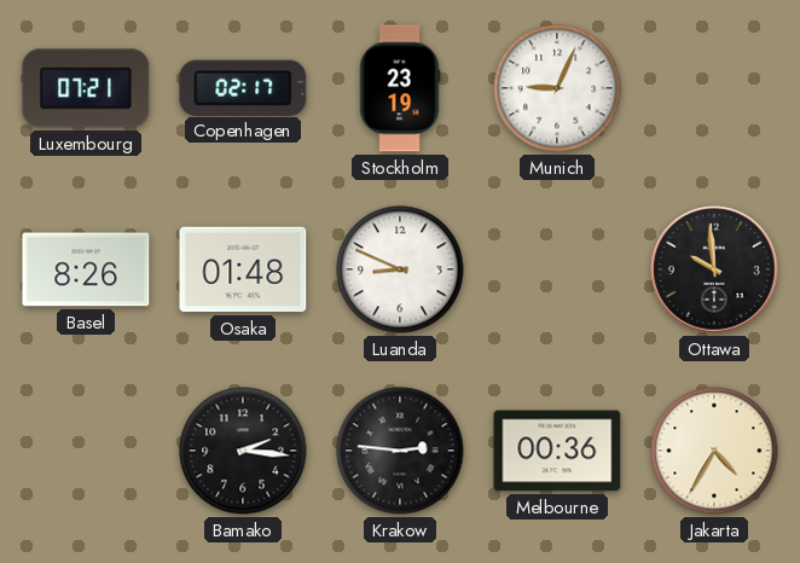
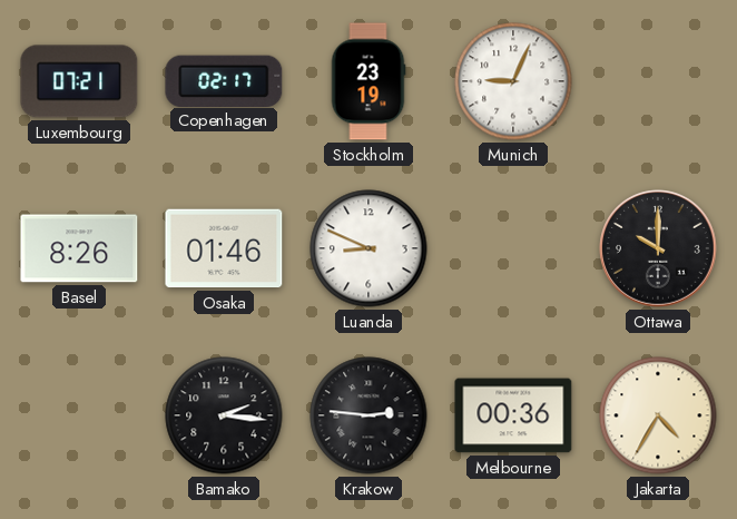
Osaka: 01:48 -> 01:46 (224, 248)
Ottawa: 9:59 -> 10:00 (658, 248)
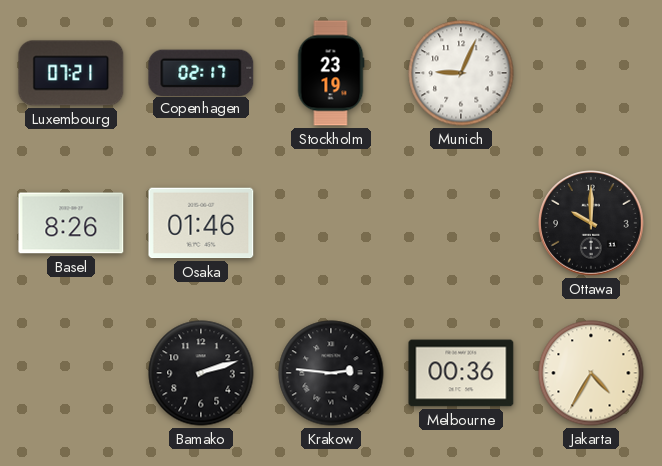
Luanda: 8:49 -> none (368, 248)
Bamako: 2:16 -> 2:12 (201, 373)
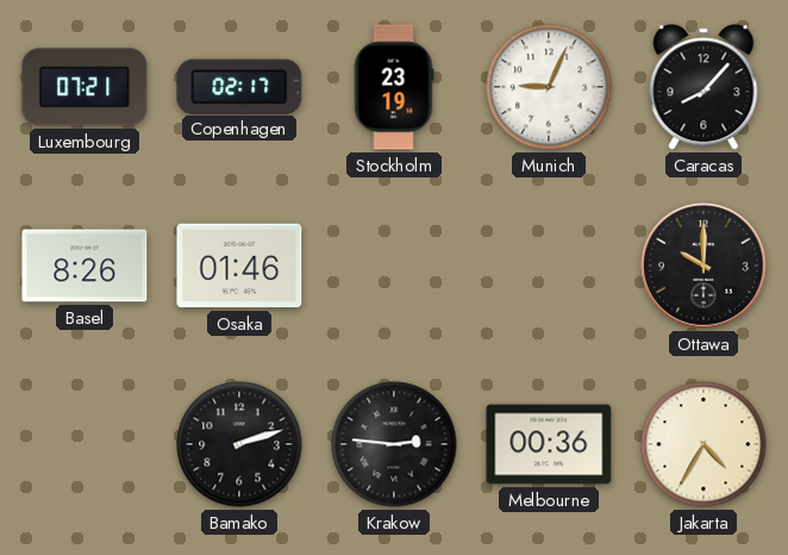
Caracas: none -> 8:07 (703, 87)
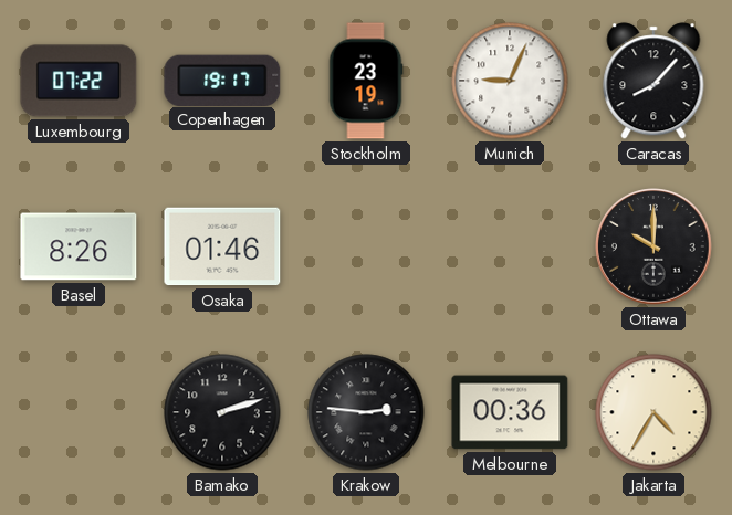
Luxembourg: 07:21 -> 07:22 (79, 81)
Copenhagen: 02:17 -> 19:17 (222, 80)
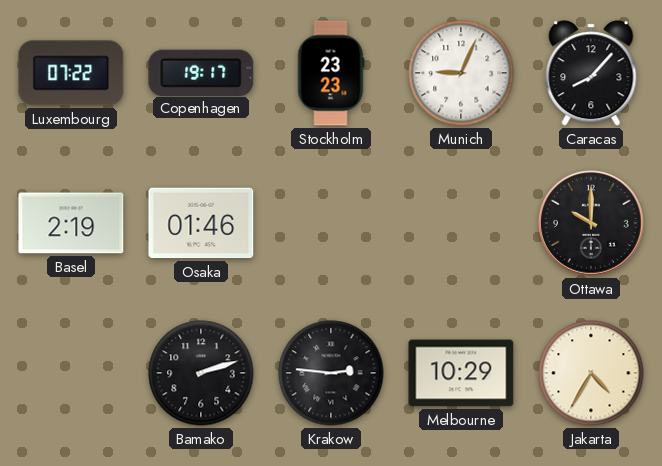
Stockholm: 23:19 -> 23:23 (331, 73)
Basel: 8:26 -> 2:19 (71, 223)
Melbourne: 00:36 -> 10:29 (461, 373)
